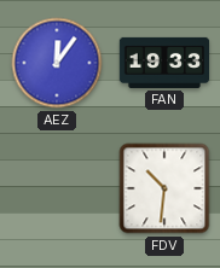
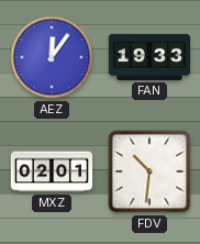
MXZ: none -> 02:01 (52, 171)
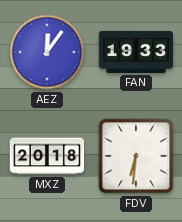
MXZ: 02:01 -> 20:18 (47, 156)
FDV: 10:31 -> 6:31 (136, 156)
